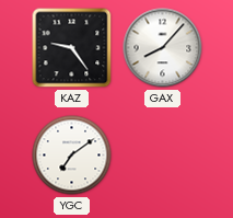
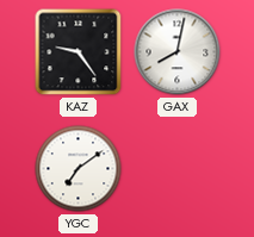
GAX: 8:07 -> 8:02 (178, 52)
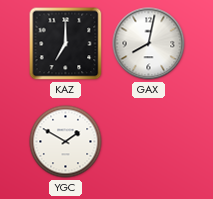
KAZ: 9:24 -> 7:00 (66, 44)
YGC: 7:09 -> 1:50 (66, 142)
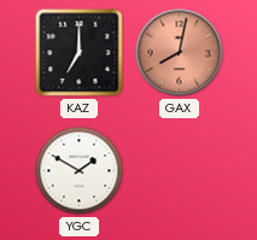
GAX dial: white -> salmon (180, 53)
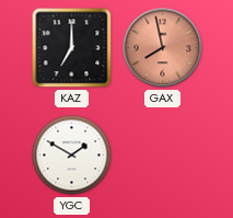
GAX: 8:02 -> 7:58 (163, 48)
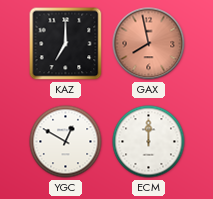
YGC: 1:50 -> 12:50 (66, 142)
ECM: none -> 12:00 (149, 142)
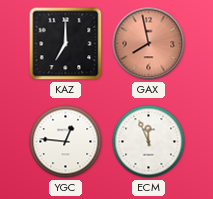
YGC: 12:50 -> 12:46 (66, 142)
ECM: 12:00 -> 11:56 (149, 142)
